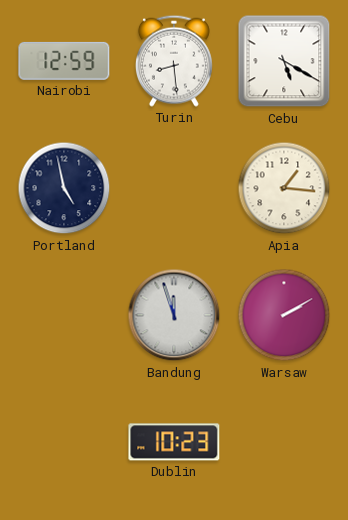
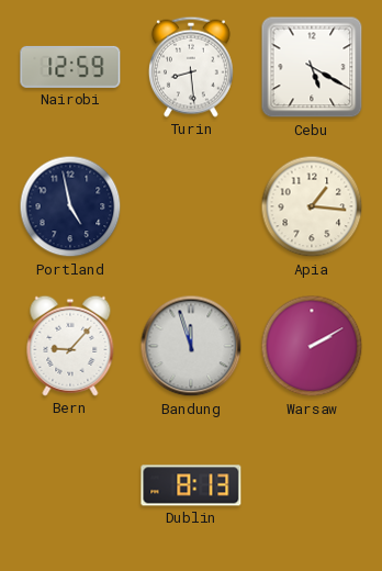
Bern: none -> 9:07 (70, 346)
Dublin: 10:23 -> 8:13 (191, 485)
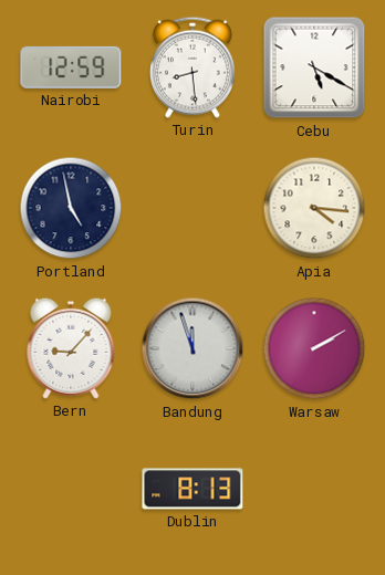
Apia: 1:16 -> 4:16 (314, 208)
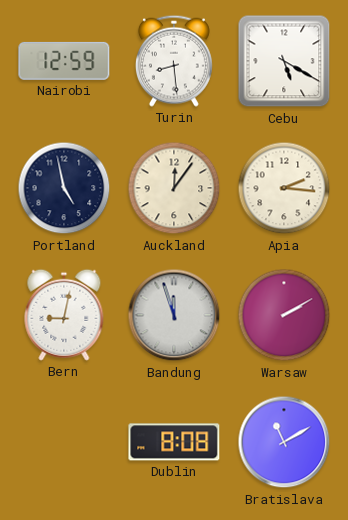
Auckland: none -> 12:06 (174, 188)
Apia: 4:16 -> 2:16 (284, 188)
Bern: 9:07 -> 9:02 (64, 315)
Dublin: 8:13 -> 8:08 (174, 442)
Bratislava: none -> 11:10 (284, 442)
